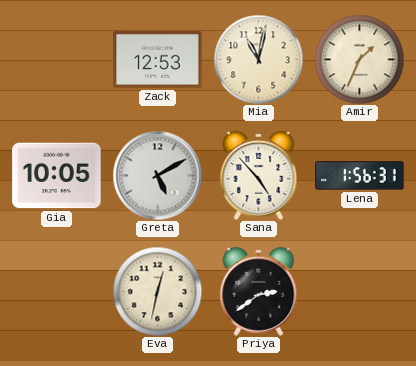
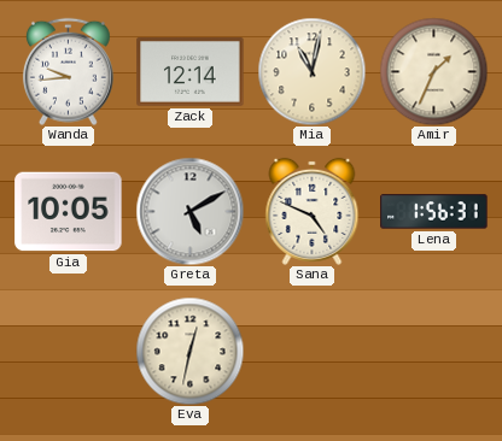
Wanda: none -> 9:44 (68, 71)
Zack: 12:53 -> 12:14 (191, 71)
Sana: 4:53 -> 4:49 (313, 211)
Priya: 2:39 -> none (259, 291)
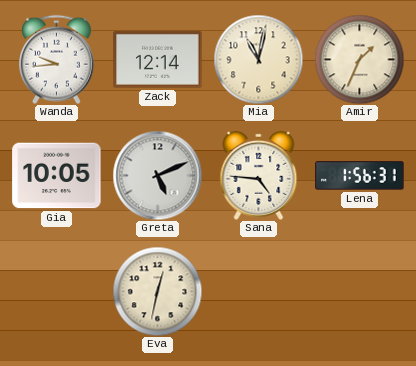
Greta: 5:10 -> 5:11 (157, 175)
Sana: 4:49 -> 4:46 (259, 175)
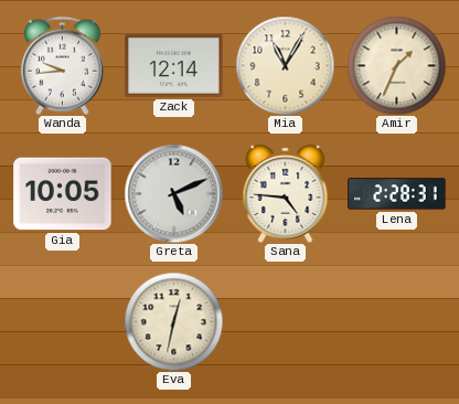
Mia: 11:02 -> 11:05 (285, 65)
Lena: 1:56 -> 2:28 (397, 194)
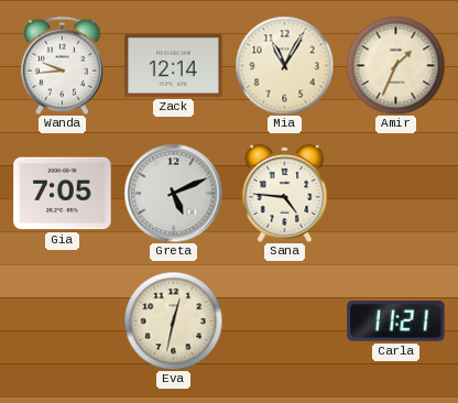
Gia: 10:05 -> 7:05 (63, 194)
Lena: 2:28 -> none (397, 194)
Carla: none -> 11:21 (396, 322)
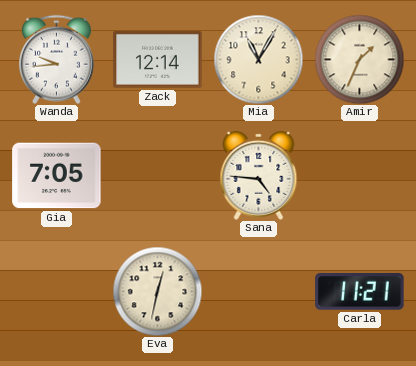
Greta: 5:11 -> none (173, 193)
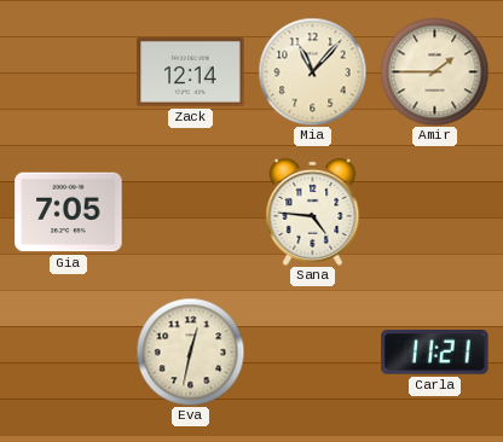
Wanda: 9:44 -> none (56, 59)
Mia: 11:05 -> 11:07 (312, 71)
Amir: 1:34 -> 1:45 (434, 71)
